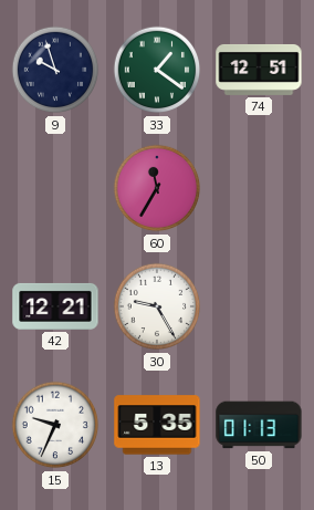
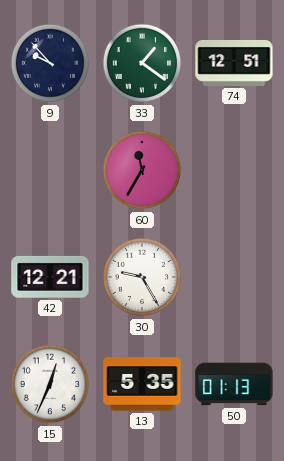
9: 9:57 -> 9:53 (50, 63)
15: 9:34 -> 12:34 (50, 384)
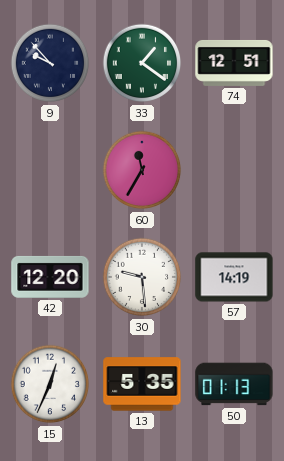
42: 12:21 -> 12:20 (50, 277)
30: 9:25 -> 9:29 (142, 277)
57: none -> 14:19 (234, 277)
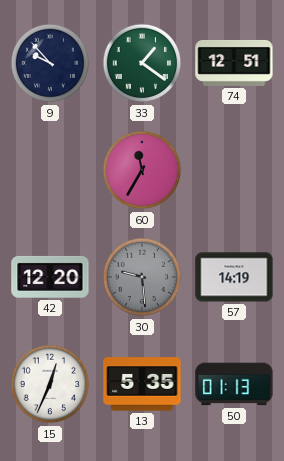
30 dial: white -> grey (142, 277)
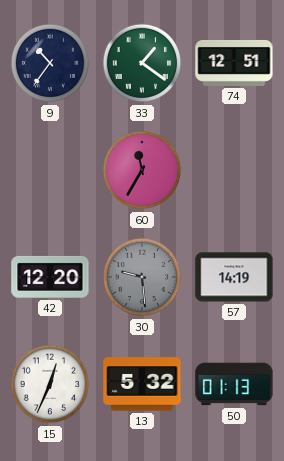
9: 9:53 -> 10:36 (50, 63)
13: 5:35 -> 5:32 (142, 384)
